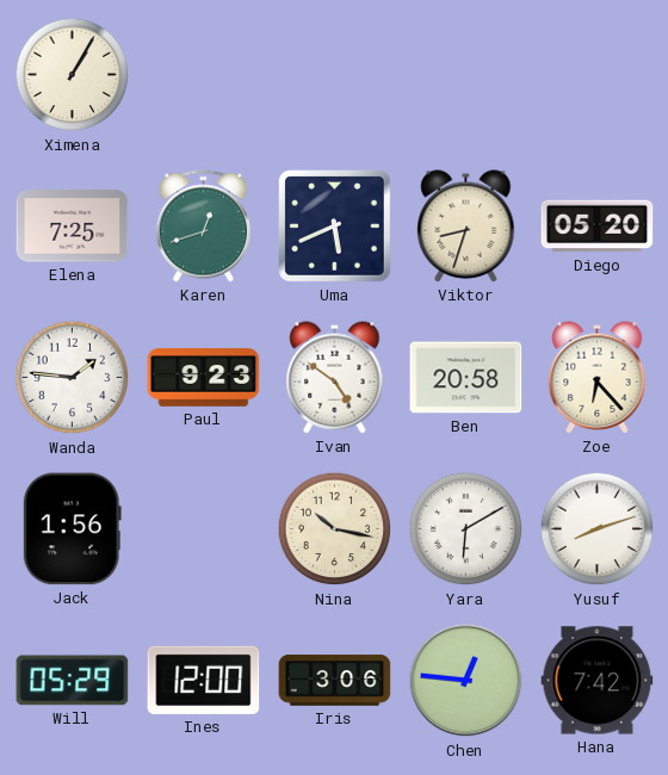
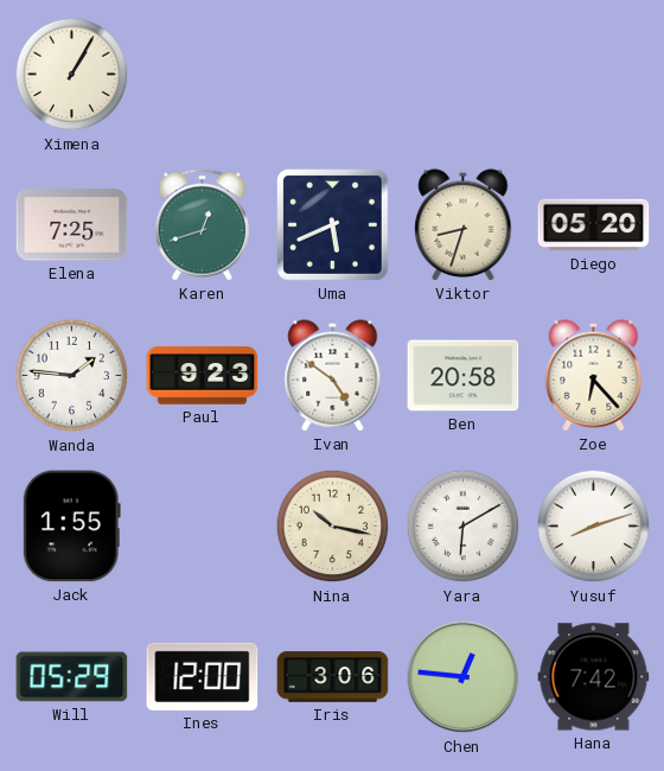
Jack: 1:56 -> 1:55 (71, 527)
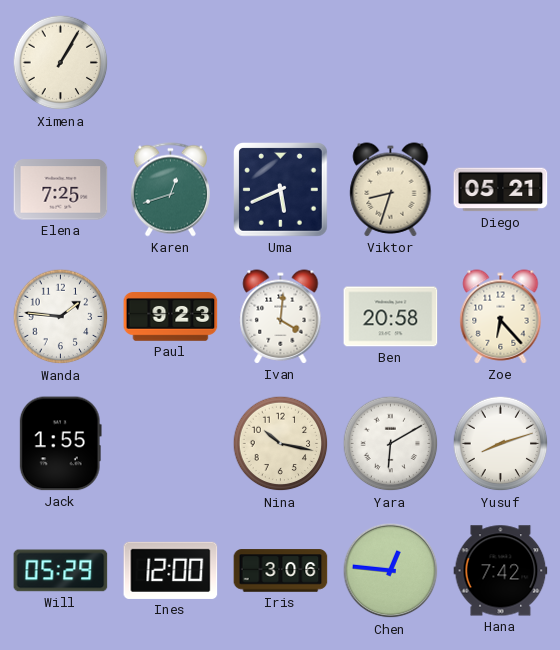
Diego: 05:20 -> 05:21 (501, 190)
Ivan: 4:51 -> 4:01 (281, 317)
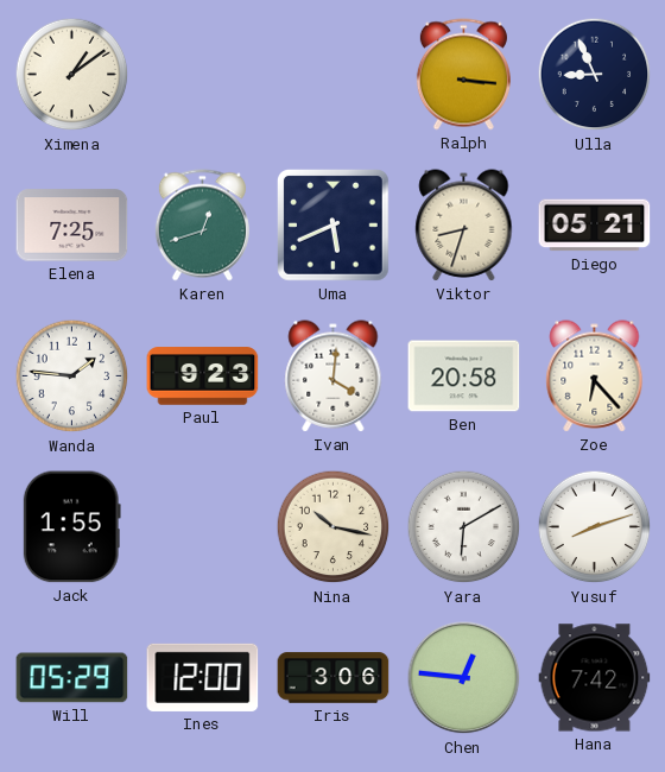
Ximena: 1:05 -> 1:09 (72, 75)
Ralph: none -> 3:16 (463, 75)
Ulla: none -> 8:56 (595, 75)
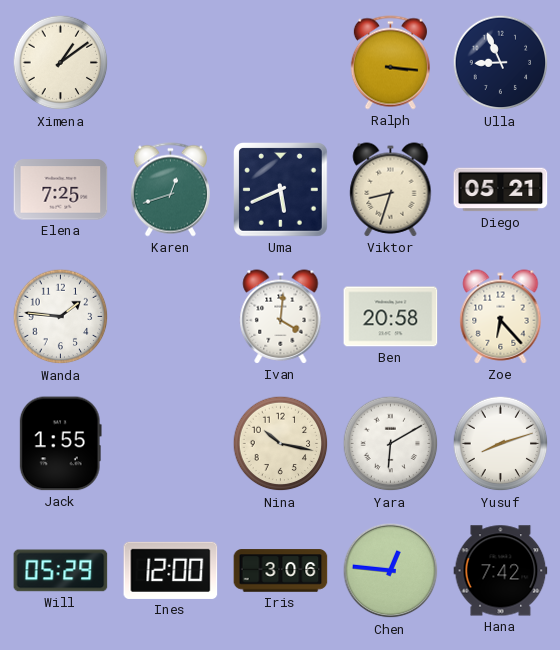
Paul: 9:23 -> none (203, 376)
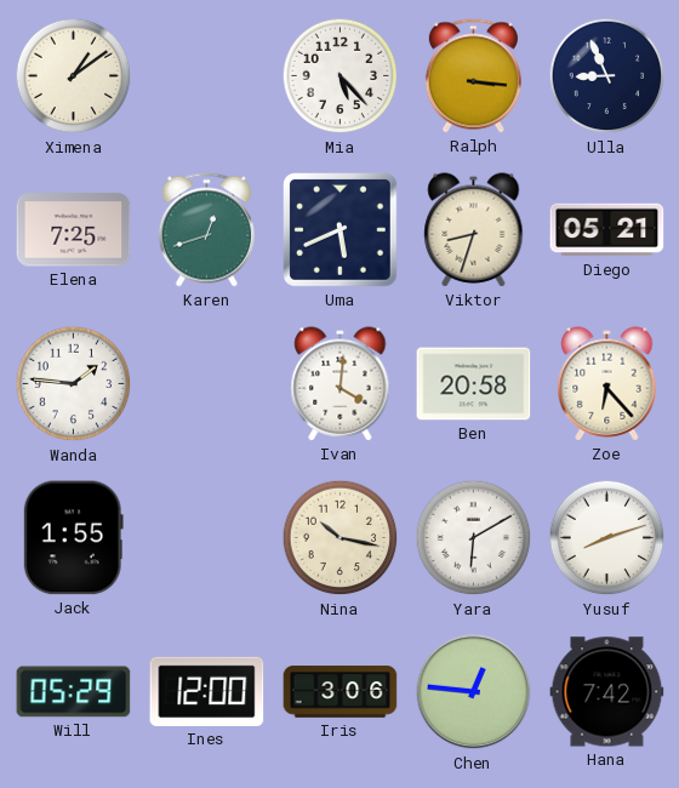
Mia: none -> 5:23 (341, 76)
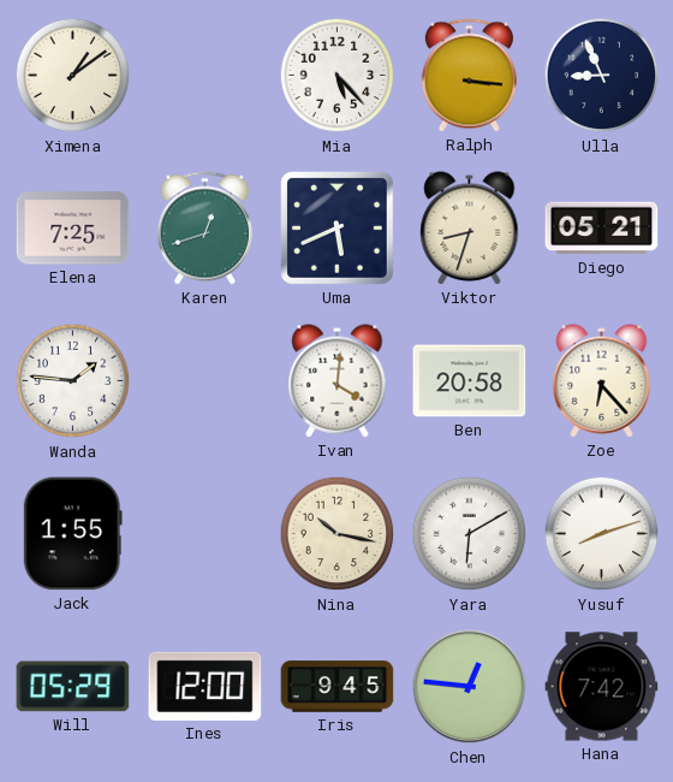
Iris: 3:06 -> 9:45 (338, 687)
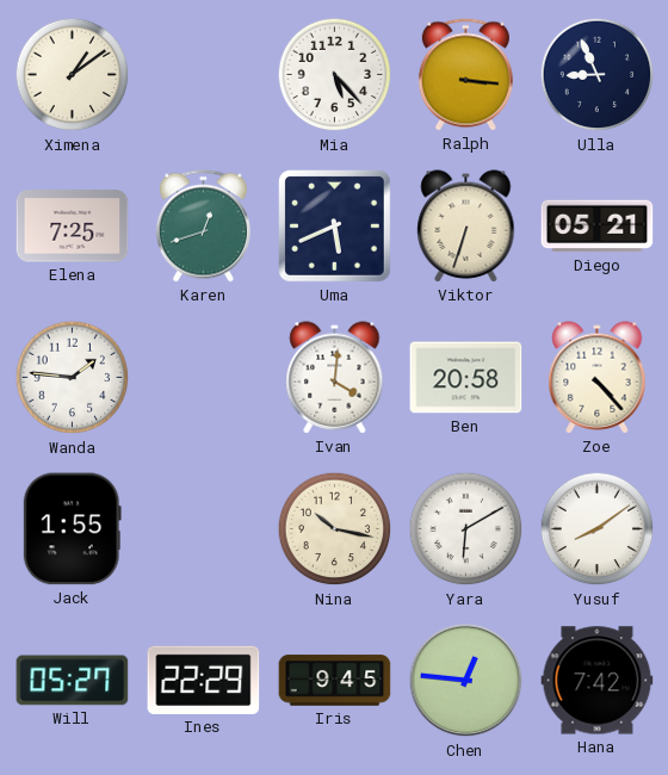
Viktor: 8:33 -> 6:33 (466, 227)
Zoe: 6:23 -> 4:23 (598, 378)
Yusuf: 8:12 -> 8:09 (598, 529)
Will: 05:29 -> 05:27 (73, 681)
Ines: 12:00 -> 22:29 (204, 680)
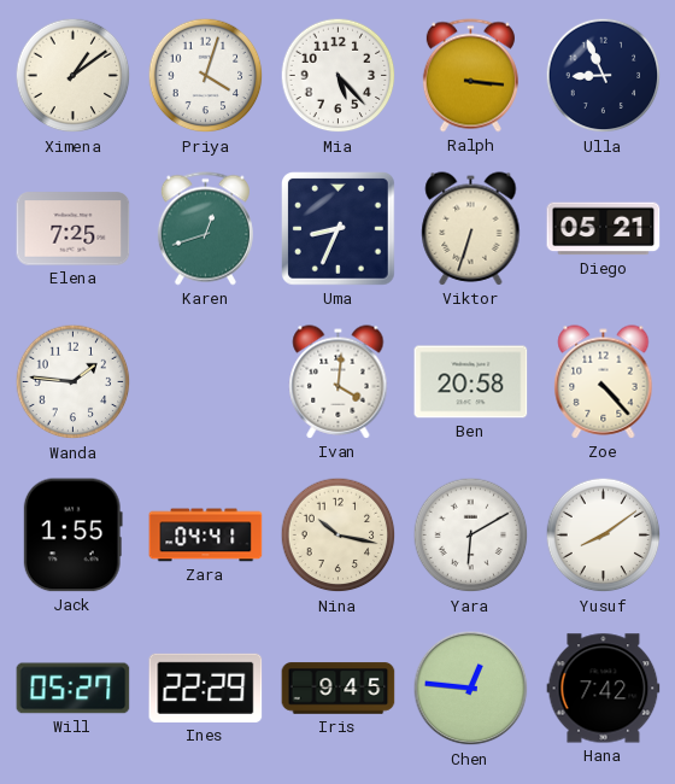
Priya: none -> 4:03 (206, 76)
Uma: 5:41 -> 8:34 (339, 229)
Zara: none -> 04:41 (206, 536)
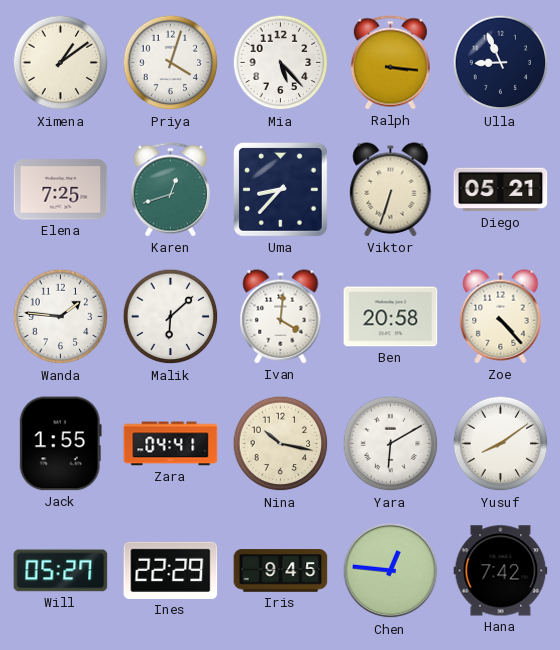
Uma: 8:34 -> 8:37 (281, 190)
Malik: none -> 6:08 (171, 317)
